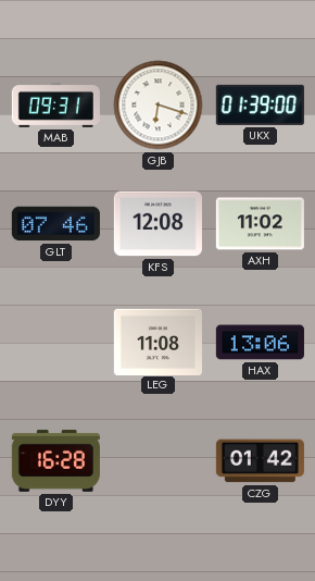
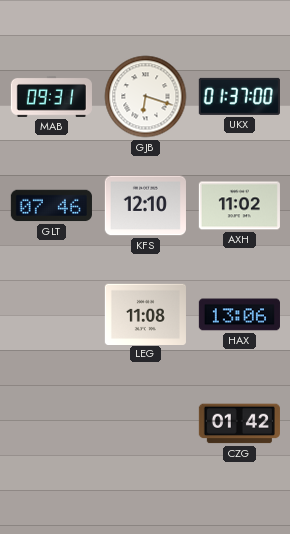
UKX: 01:39 -> 01:37 (239, 96)
KFS: 12:08 -> 12:10 (145, 206)
DYY: 16:28 -> none (55, 460)
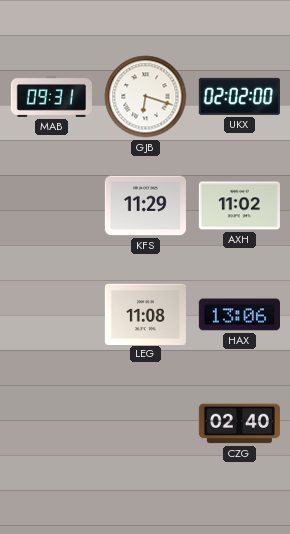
UKX: 01:37 -> 02:02 (239, 96)
GLT: 07:46 -> none (51, 206)
KFS: 12:10 -> 11:29 (145, 206)
CZG: 01:42 -> 02:40 (239, 424)
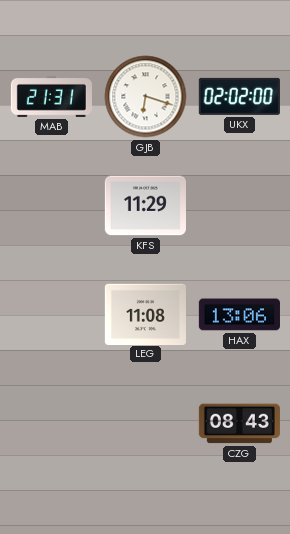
MAB: 09:31 -> 21:31 (51, 96)
AXH: 11:02 -> none (239, 206)
CZG: 02:40 -> 08:43 (239, 424)
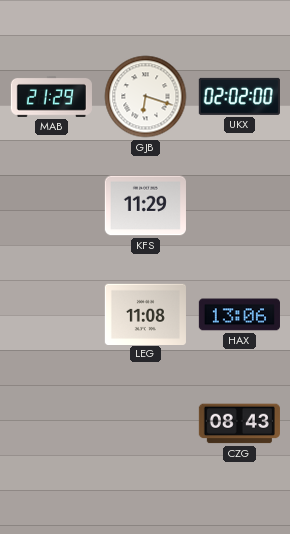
MAB: 21:31 -> 21:29 (51, 96)
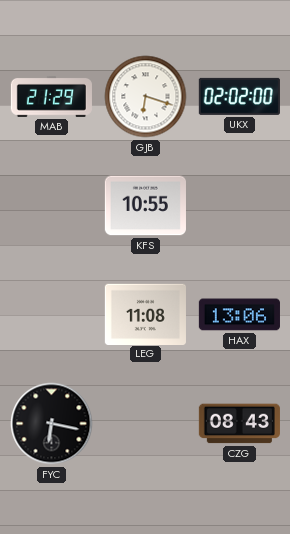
KFS: 11:29 -> 10:55 (145, 206)
FYC: none -> 6:17 (52, 424)
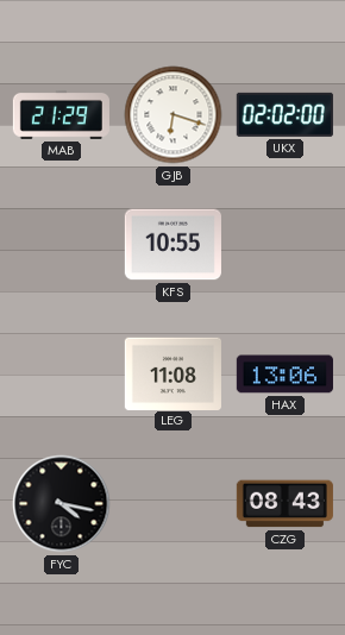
FYC: 6:17 -> 4:17 (62, 504)
